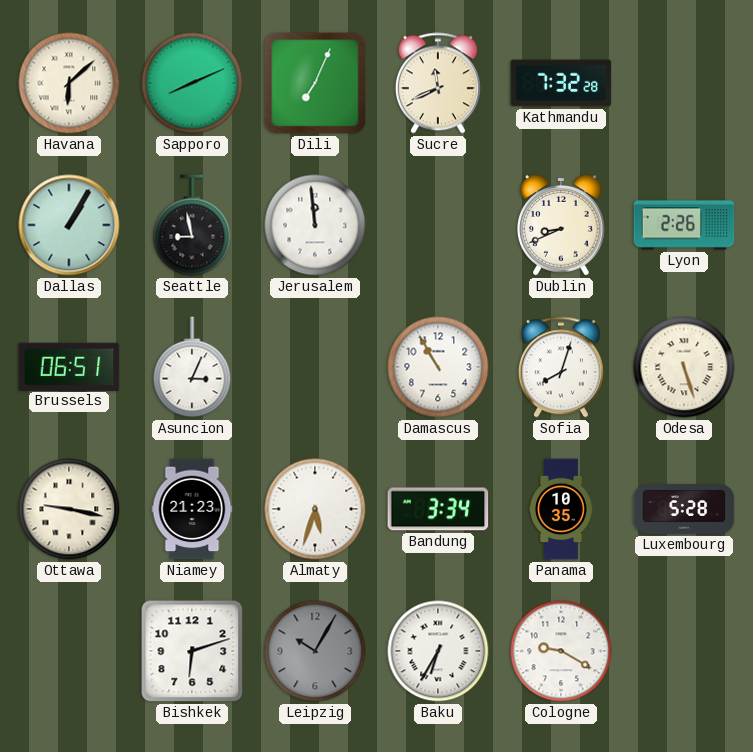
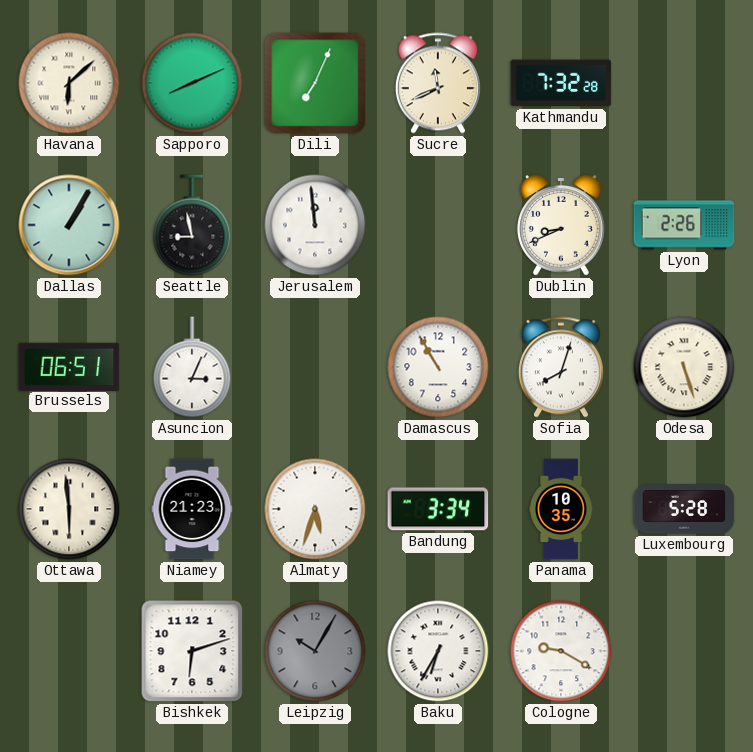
Ottawa: 9:17 -> 5:59 (69, 509)
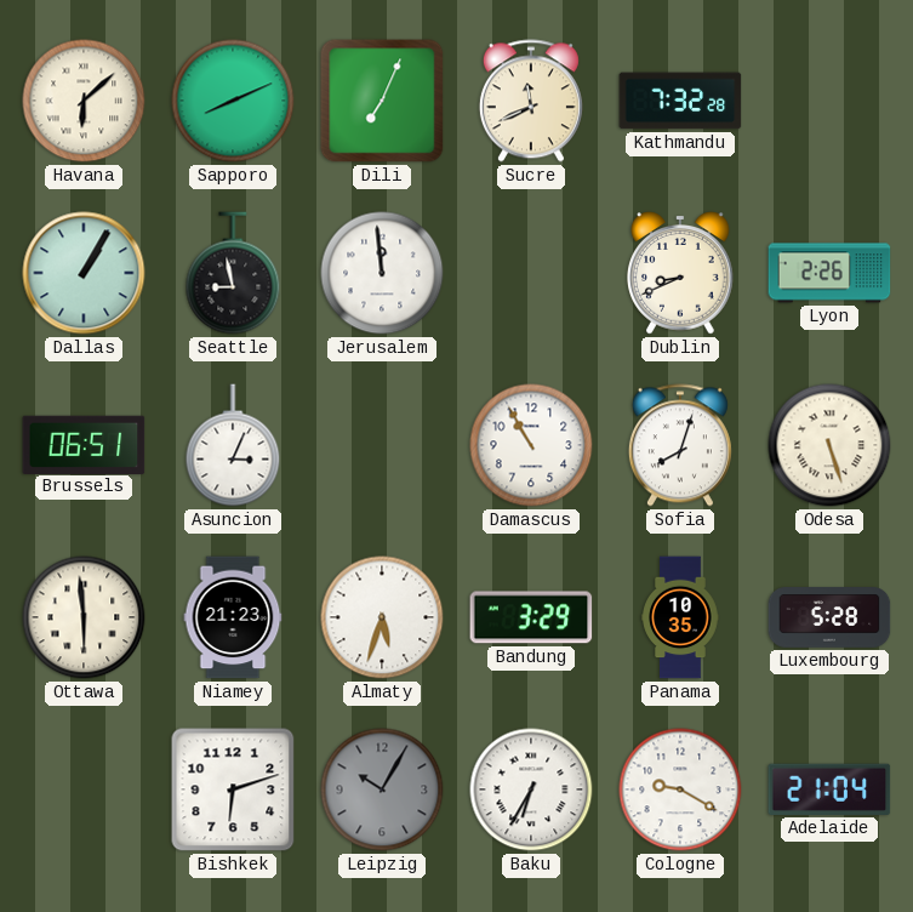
Bandung: 3:34 -> 3:29 (531, 617)
Adelaide: none -> 21:04 (829, 790)
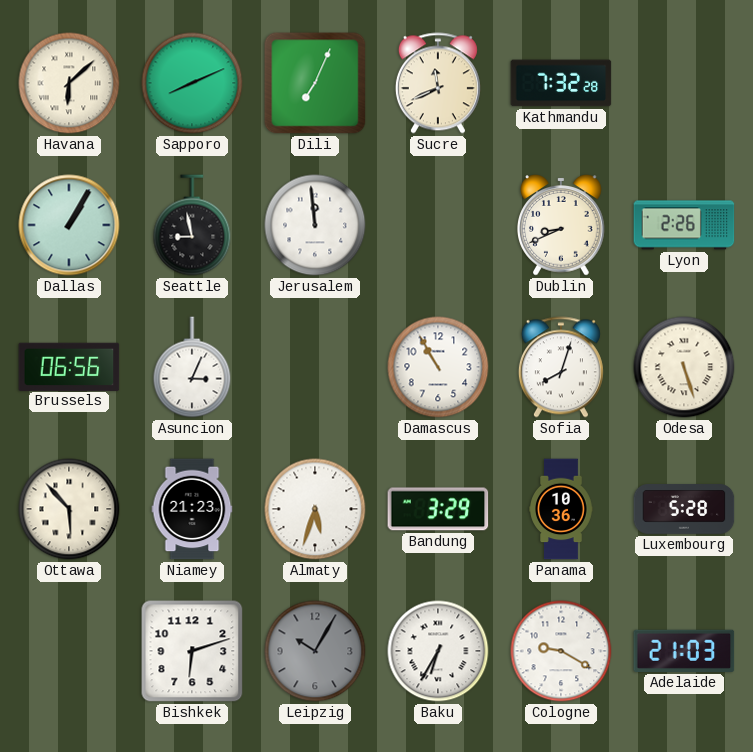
Brussels: 06:51 -> 06:56 (69, 366)
Ottawa: 5:59 -> 5:53 (69, 509)
Panama: 10:35 -> 10:36 (561, 509)
Adelaide: 21:04 -> 21:03 (684, 651)
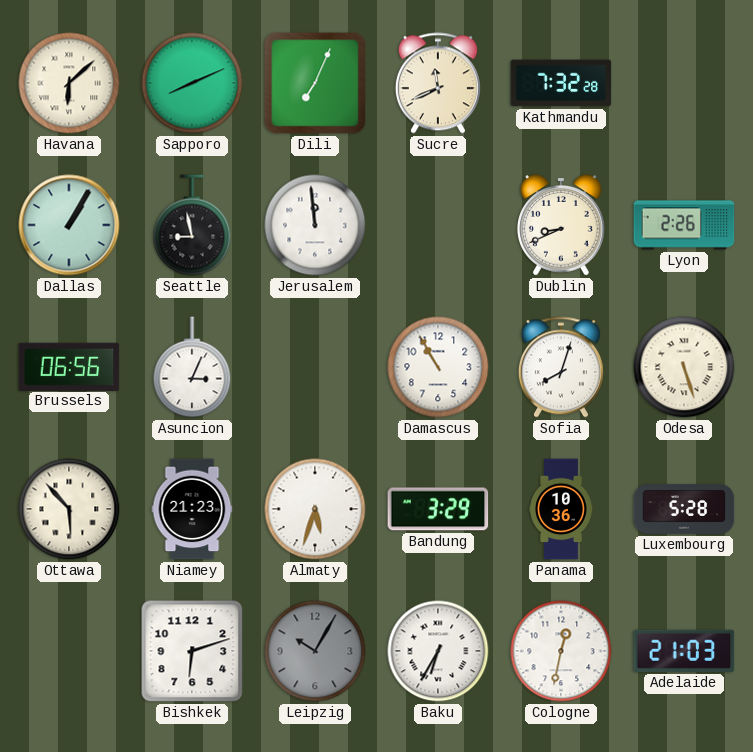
Cologne: 9:20 -> 12:32 (561, 651)
